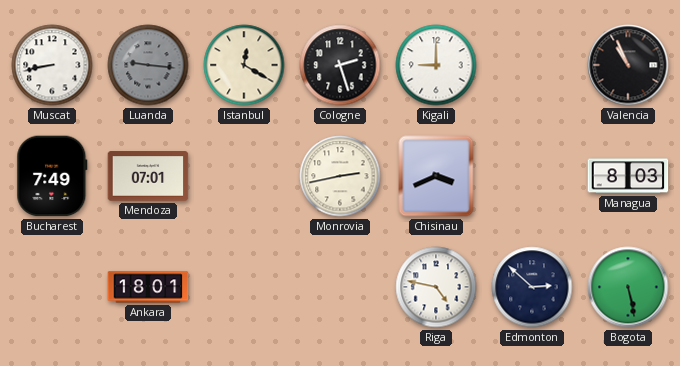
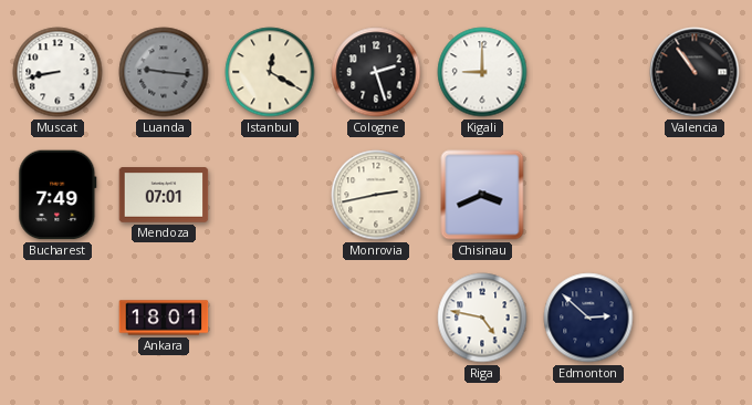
Valencia: 10:56 -> 10:54 (694, 72)
Managua: 8:03 -> none (628, 176)
Bogota: 5:28 -> none (628, 287)
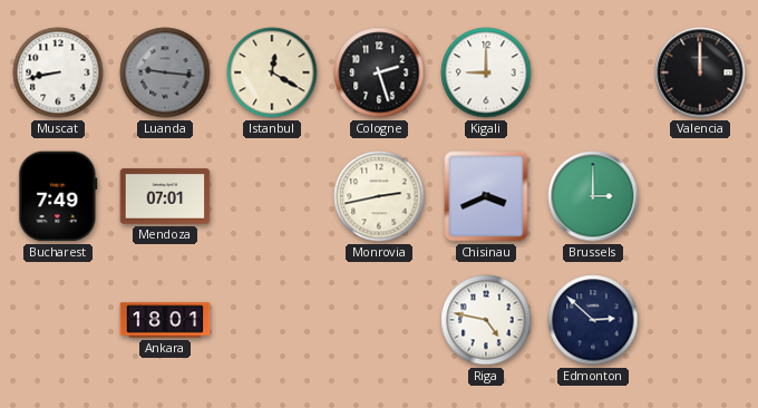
Valencia: 10:54 -> 12:00 (700, 72)
Brussels: none -> 3:00 (593, 196)
